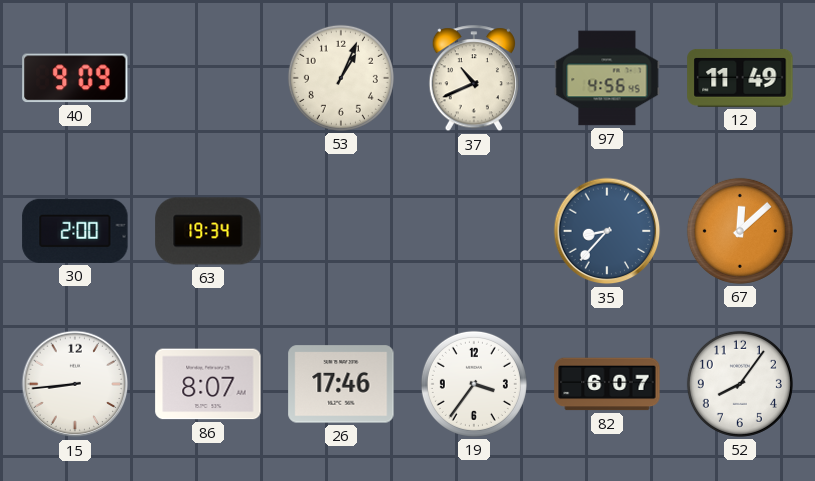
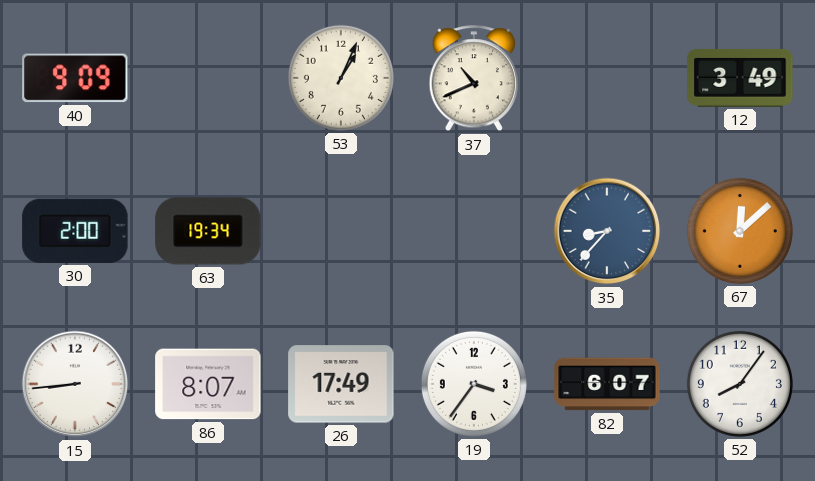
97: 4:56 -> none (607, 78)
12: 11:49 -> 3:49 (740, 78)
26: 17:46 -> 17:49 (341, 384)
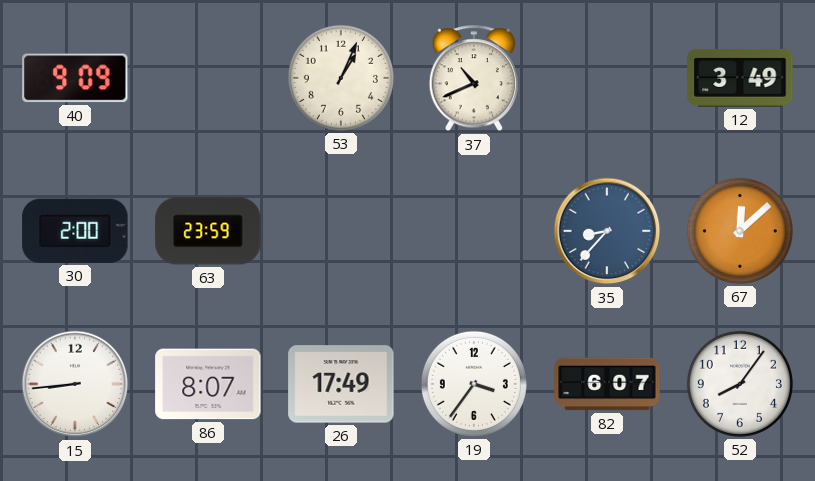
63: 19:34 -> 23:59 (208, 231)
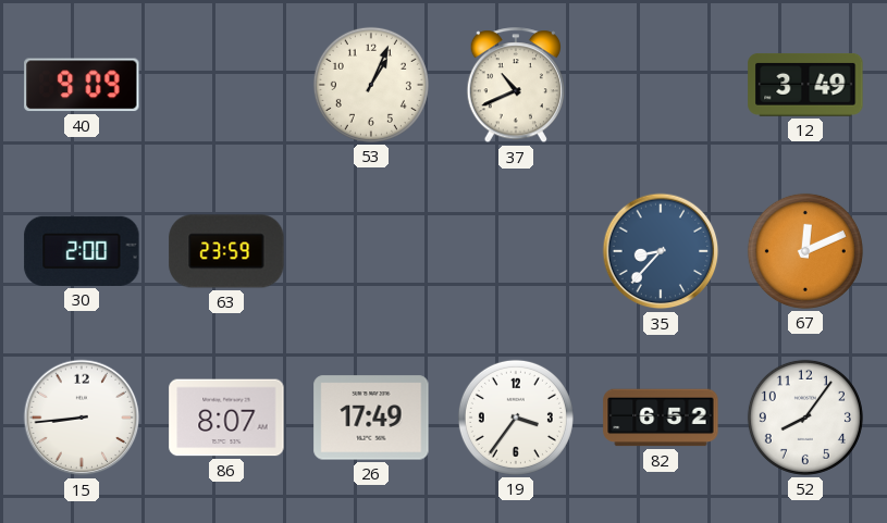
67: 12:08 -> 12:11 (805, 251)
82: 6:07 -> 6:52 (661, 418)
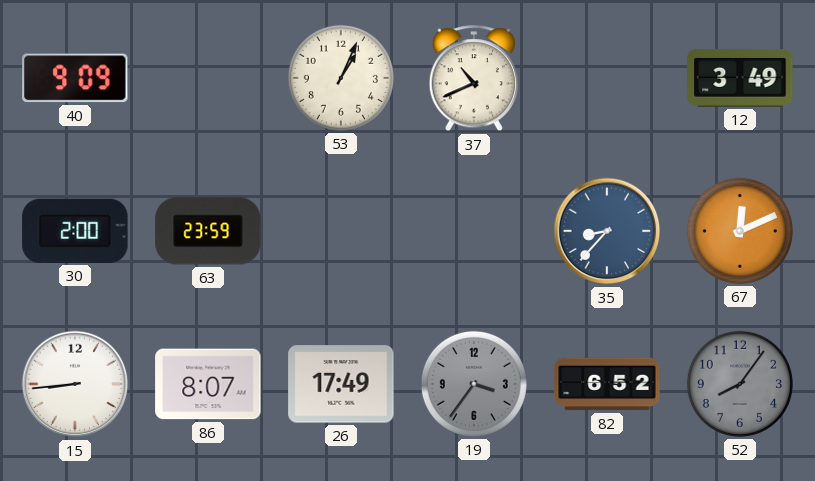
19 dial: white -> grey (474, 384)
52 dial: white -> grey (740, 384)
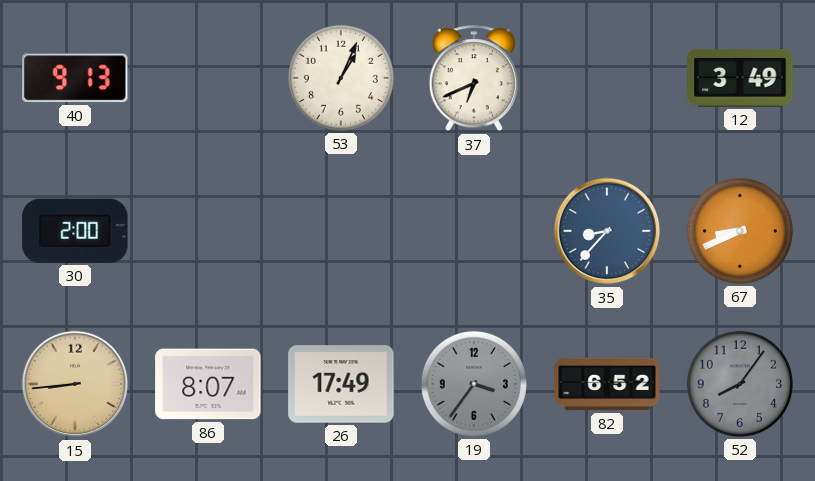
40: 9:09 -> 9:13 (75, 78)
37: 10:41 -> 6:41 (473, 79)
63: 23:59 -> none (208, 231)
67: 12:11 -> 8:41 (740, 231)
15 dial: white -> champagne (75, 384)
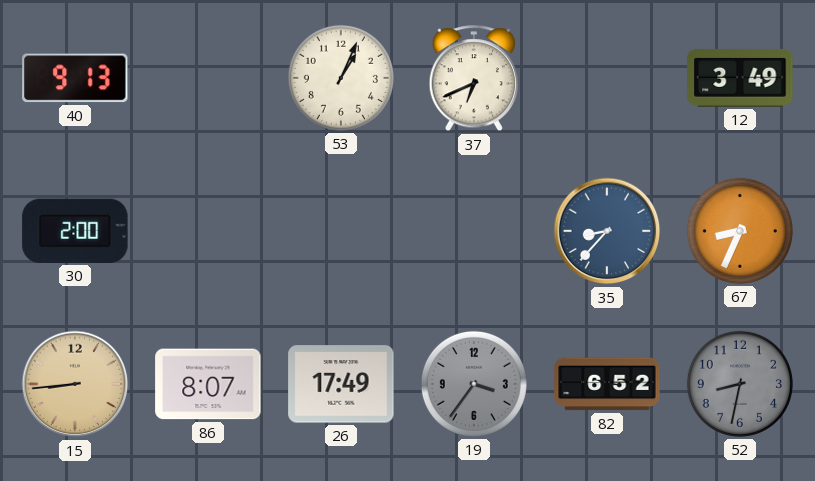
67: 8:41 -> 8:34 (740, 231)
52: 8:06 -> 8:32 (740, 384)
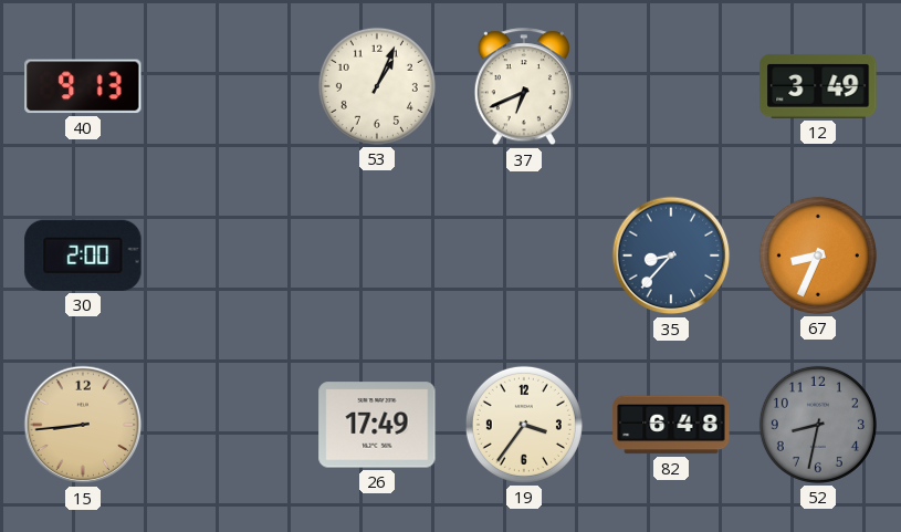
86: 8:07 -> none (208, 384)
19 dial: grey -> cream (524, 425)
82: 6:52 -> 6:48 (671, 425)
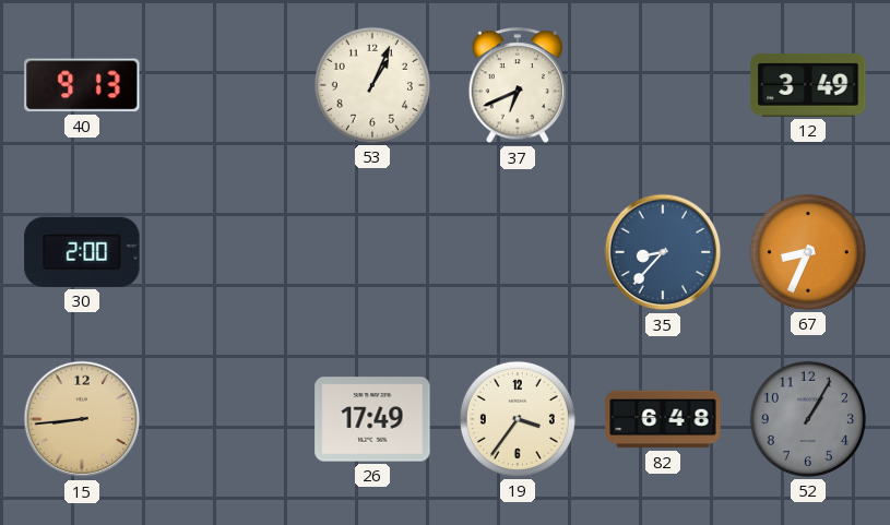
52: 8:32 -> 1:05 (808, 419)
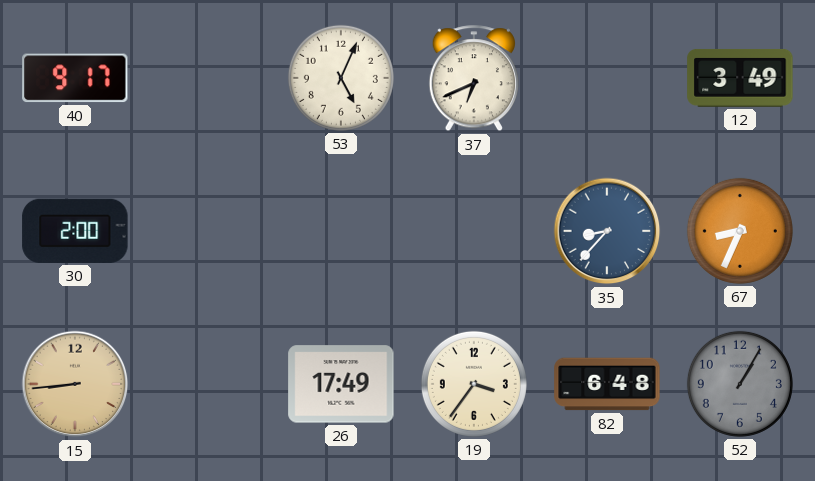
40: 9:13 -> 9:17 (75, 78)
53: 1:04 -> 5:04 (341, 78)
